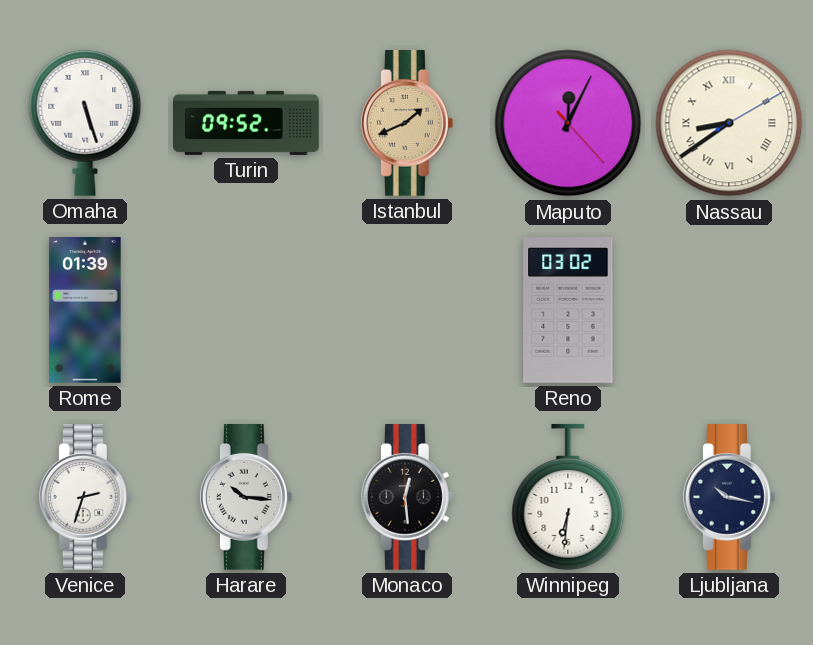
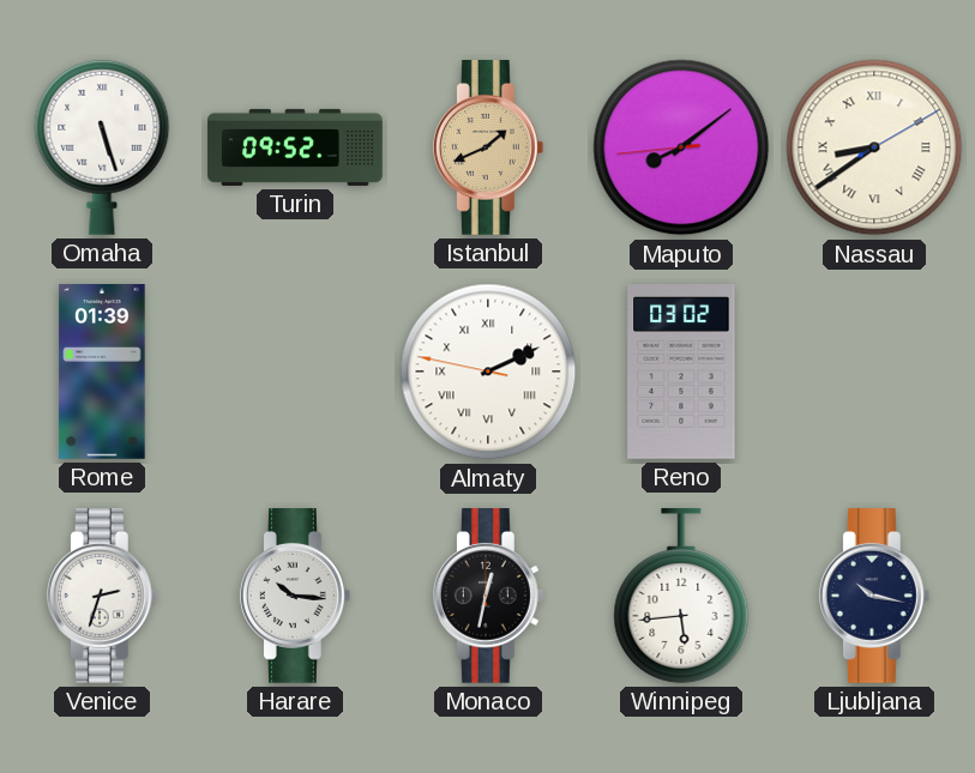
Maputo: 12:04 -> 8:08 (681, 147)
Almaty: none -> 2:10 (488, 372)
Monaco: 12:29 -> 12:32 (488, 597)
Winnipeg: 6:31 -> 5:44 (681, 596)
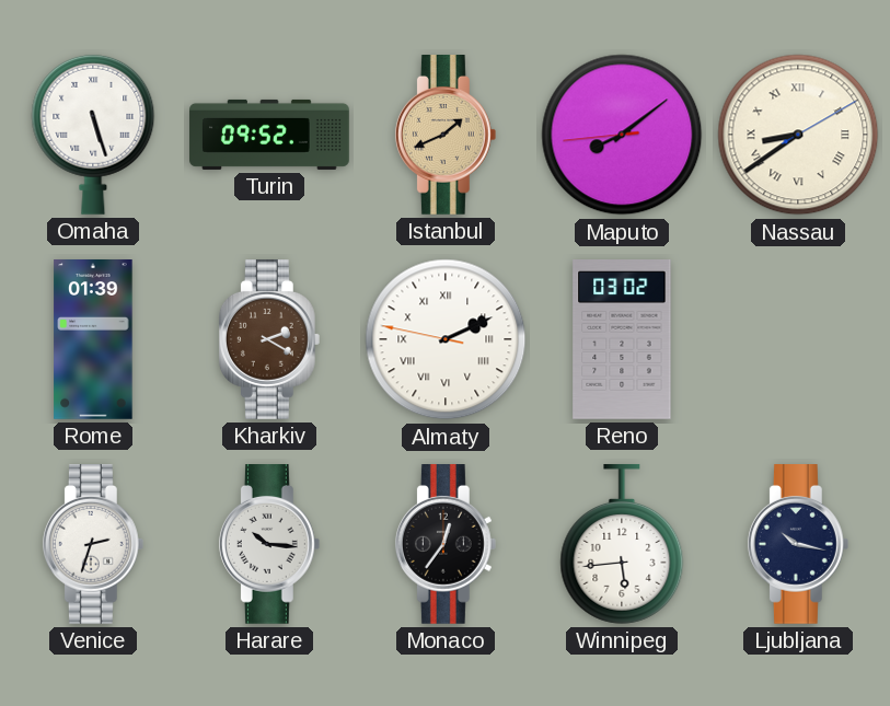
Kharkiv: none -> 2:20 (269, 340)
Monaco: 12:32 -> 12:36 (446, 545)
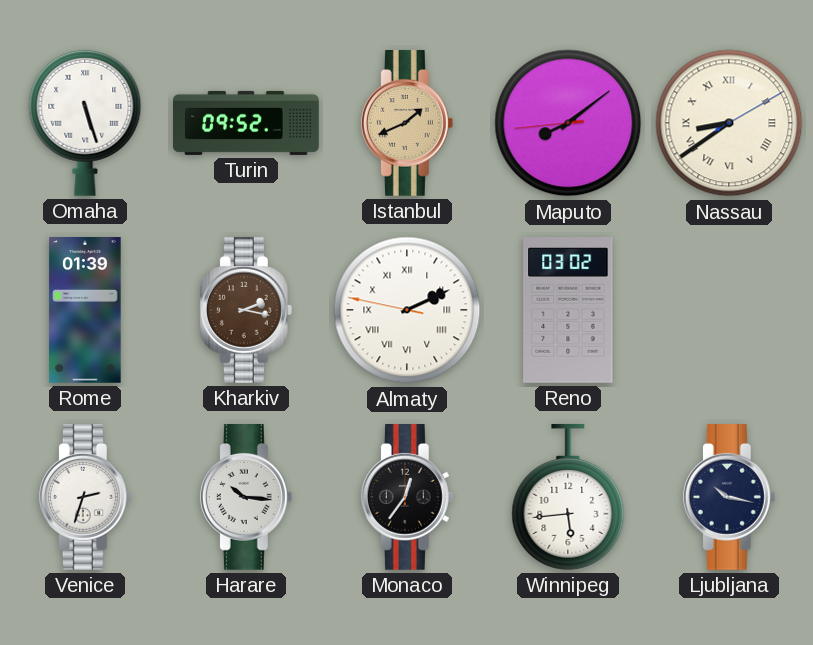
Kharkiv: 2:20 -> 2:17 (246, 311)
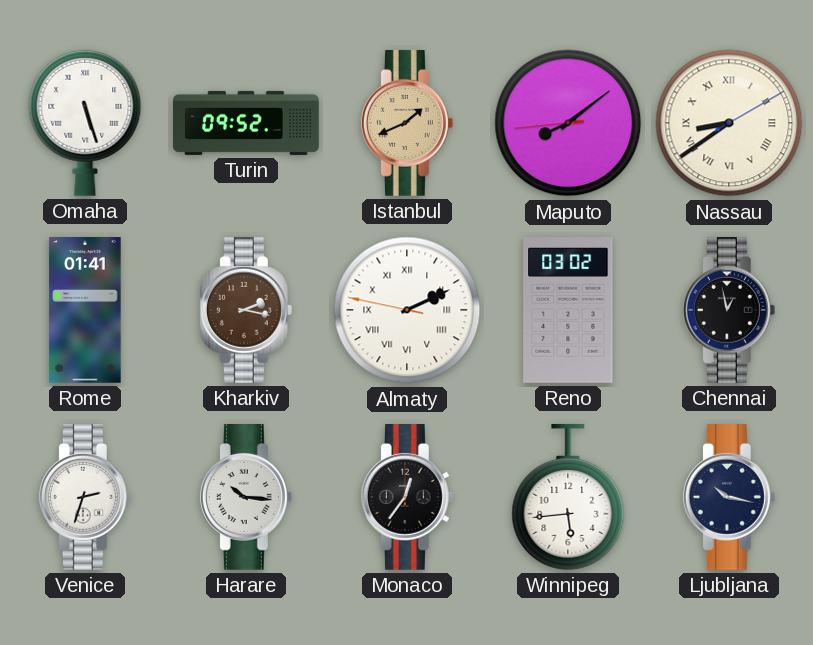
Rome: 01:39 -> 01:41 (85, 311)
Chennai: none -> 12:58 (729, 311)
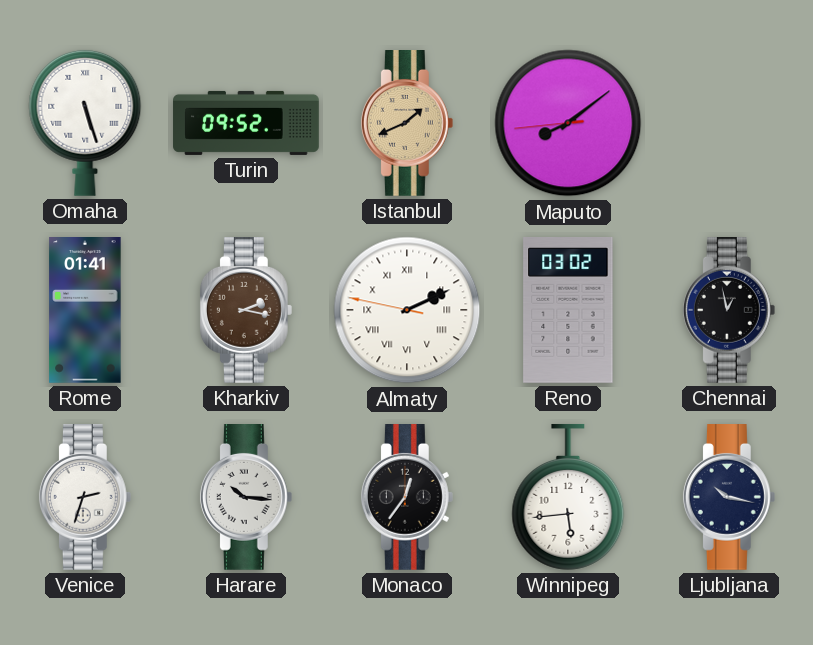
Nassau: 8:39 -> none (729, 123)
